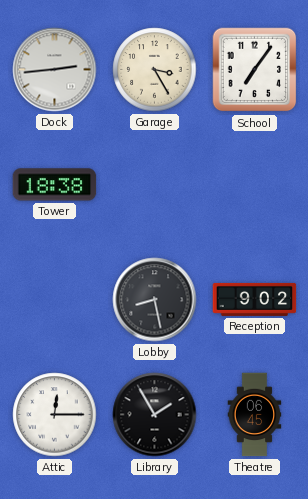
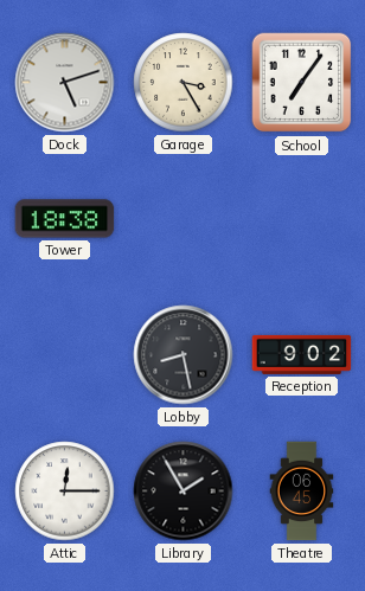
Dock: 2:44 -> 5:12 (65, 83)
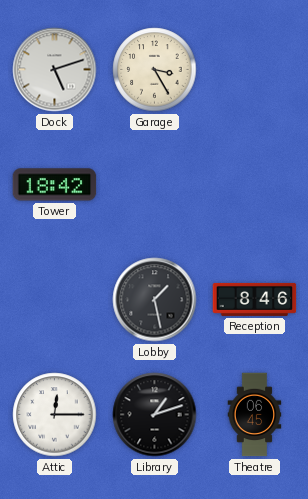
School: 7:06 -> none (302, 83)
Tower: 18:38 -> 18:42 (55, 185)
Lobby: 8:28 -> 1:28 (155, 300)
Reception: 9:02 -> 8:46 (255, 299)
Library: 1:55 -> 1:12 (155, 415)
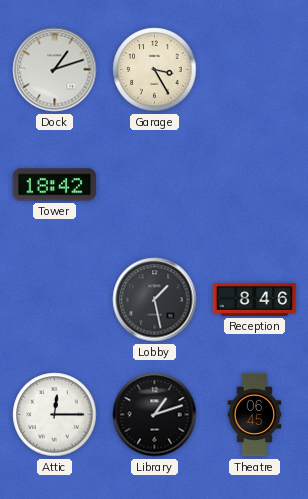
Dock: 5:12 -> 1:12 (55, 70)
